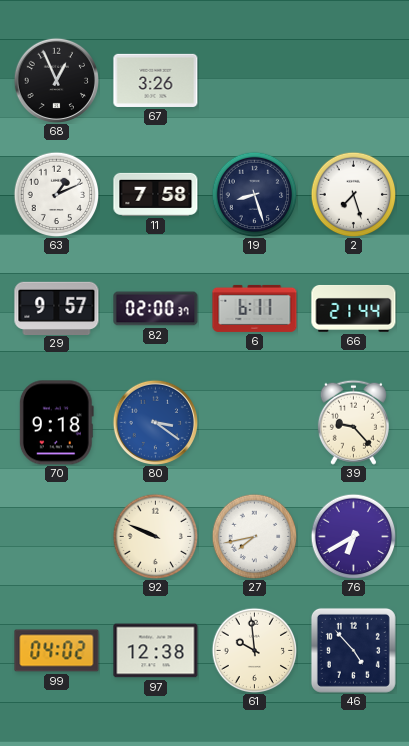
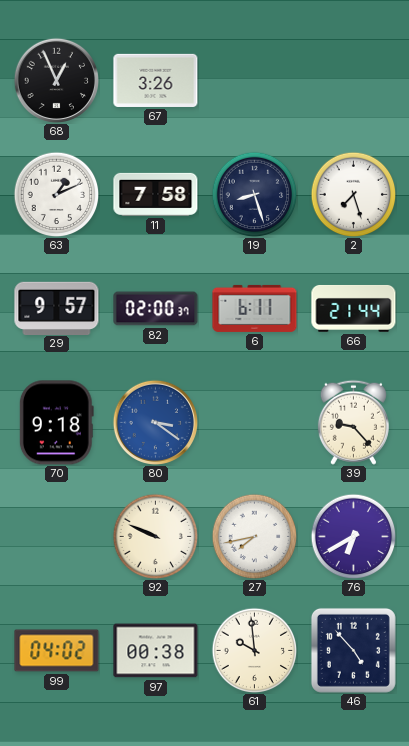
97: 12:38 -> 00:38 (156, 651)
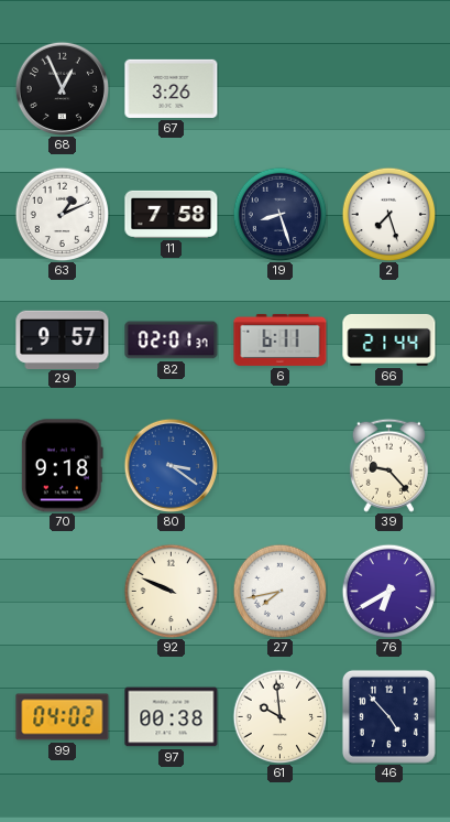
82: 02:00 -> 02:01 (172, 340)
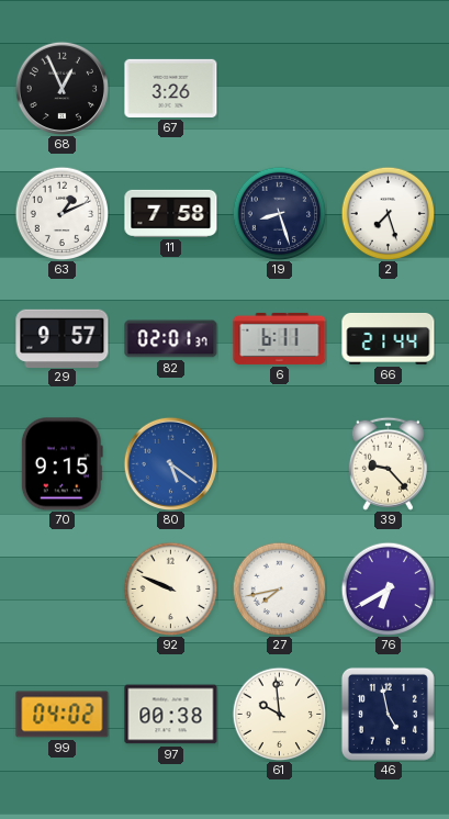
70: 9:18 -> 9:15 (61, 464)
80: 3:21 -> 5:21 (170, 463)
46: 4:53 -> 4:58 (388, 714)
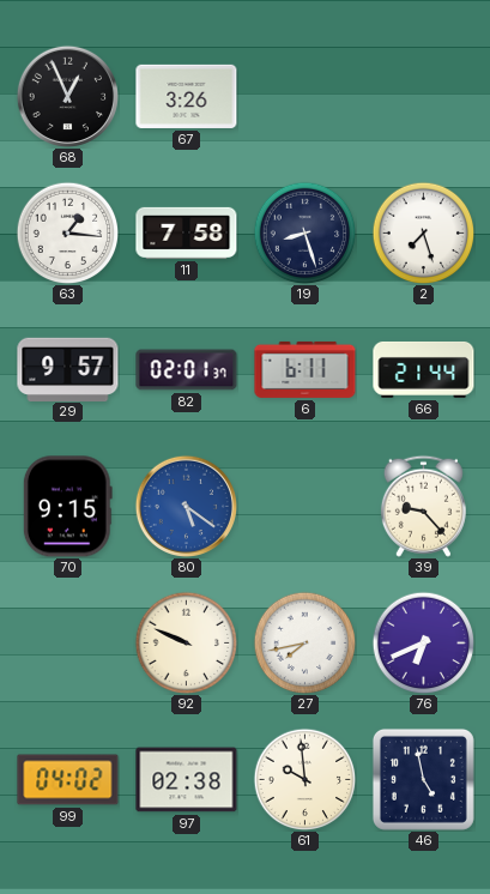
63: 1:11 -> 1:16 (67, 232)
76: 6:40 -> 6:41 (423, 642)
97: 00:38 -> 02:38 (187, 780)
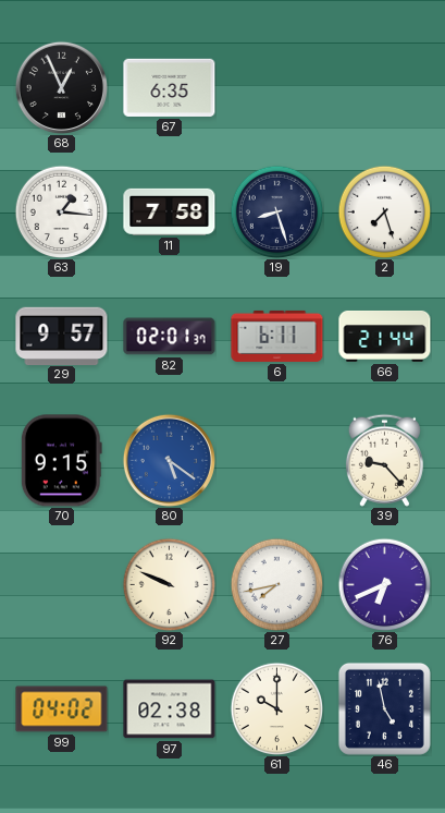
67: 3:26 -> 6:35 (170, 87)
61: 9:59 -> 10:00 (276, 708)
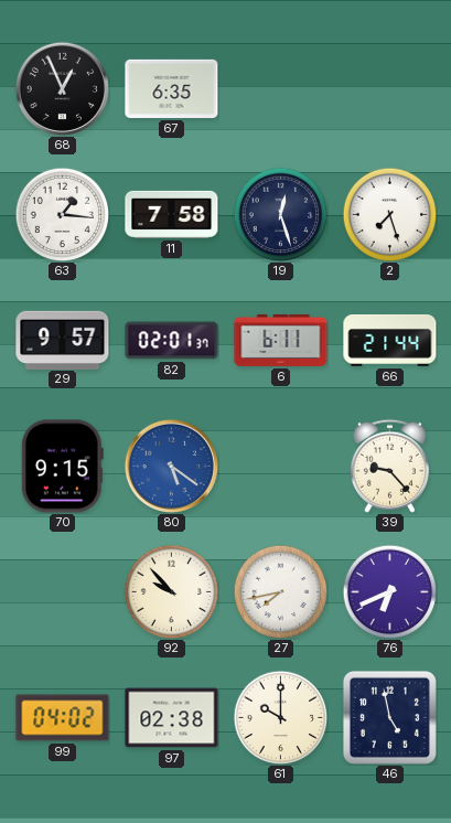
19: 8:27 -> 12:27 (280, 214)
92: 9:49 -> 9:53 (171, 591)
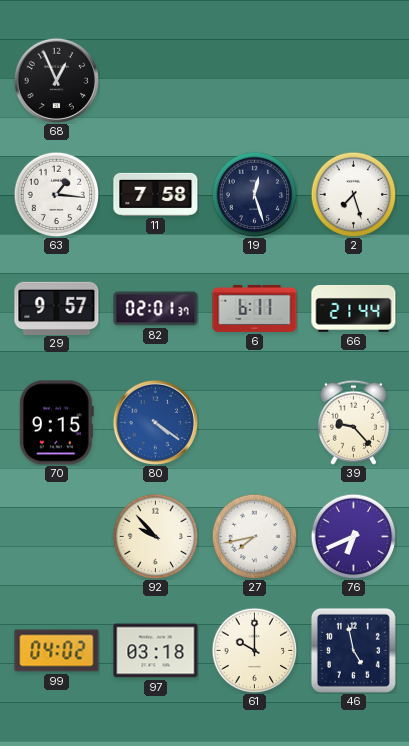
67: 6:35 -> none (172, 88)
80: 5:21 -> 4:21 (155, 422)
97: 02:38 -> 03:18 (156, 651)
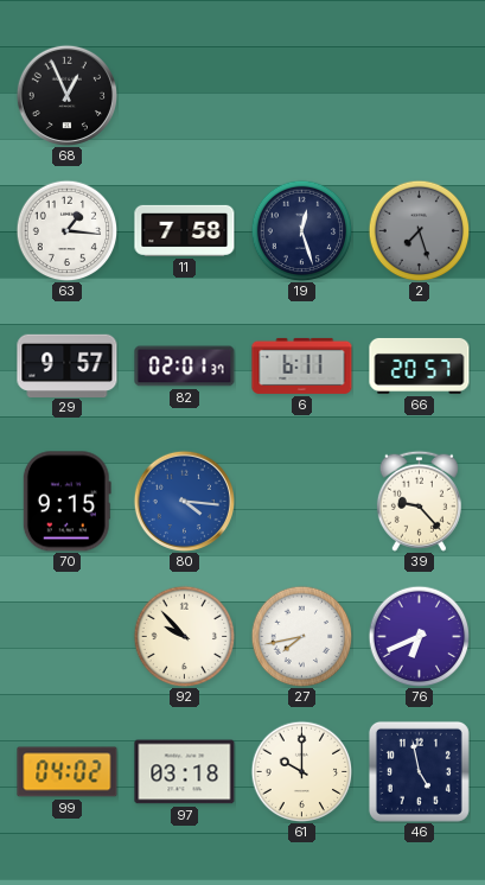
2 dial: white -> grey (419, 230)
66: 21:44 -> 20:57 (420, 365)
80: 4:21 -> 4:16 (184, 501)
